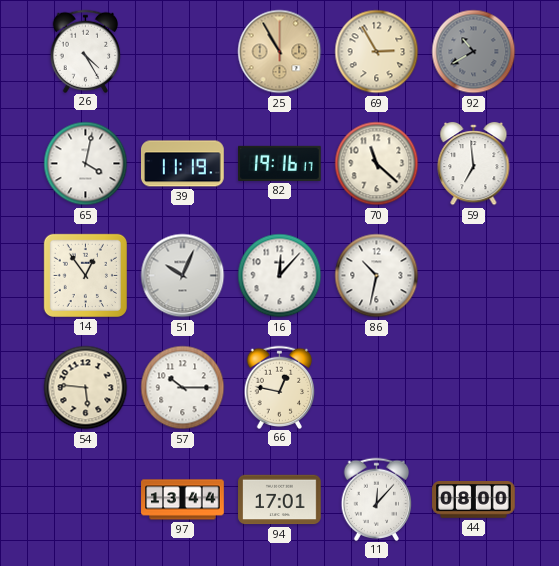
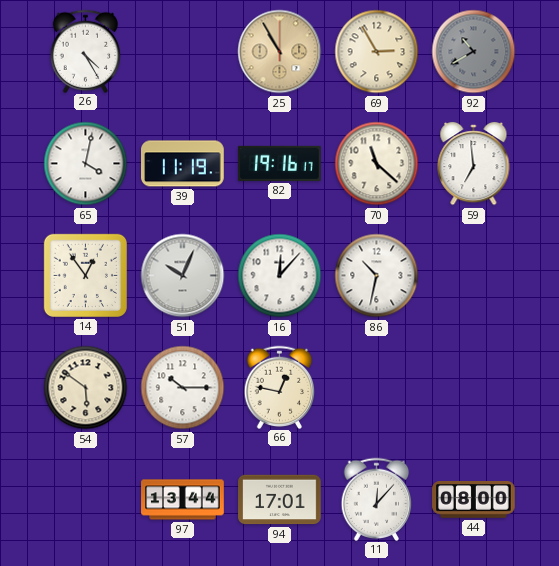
54: 5:46 -> 5:51 (86, 388)
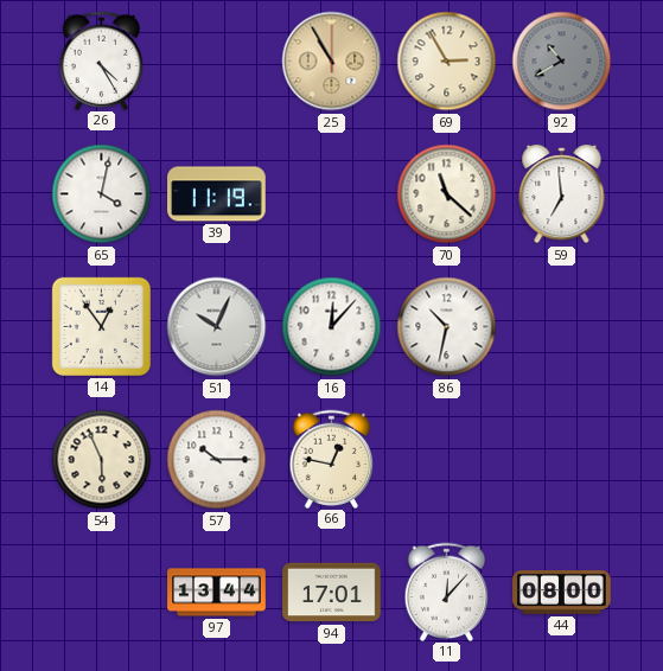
82: 19:16 -> none (280, 163)
54: 5:51 -> 5:56 (102, 460)
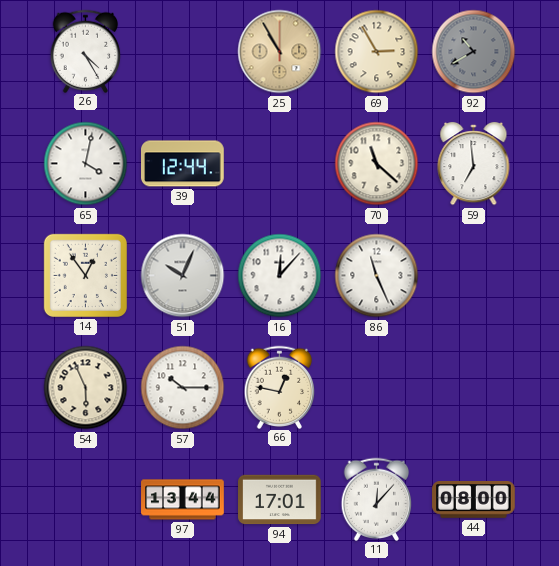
39: 11:19 -> 12:44 (183, 164)
86: 10:32 -> 11:26 (377, 276)
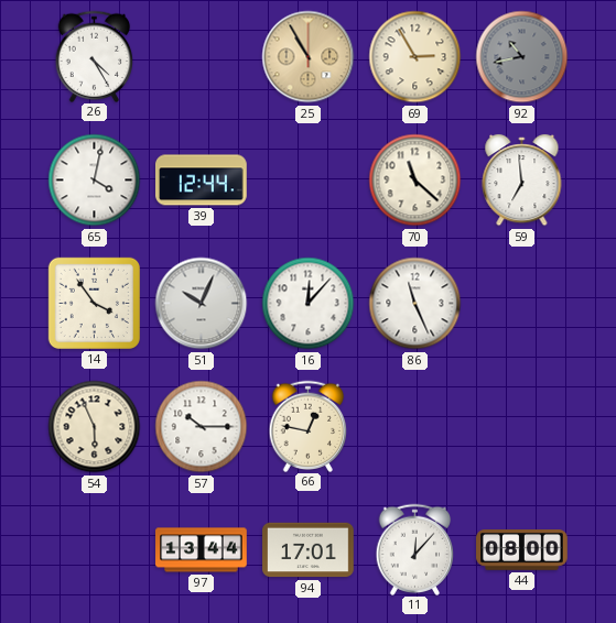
92: 10:40 -> 10:43 (522, 57)
14: 12:54 -> 3:54 (94, 303)
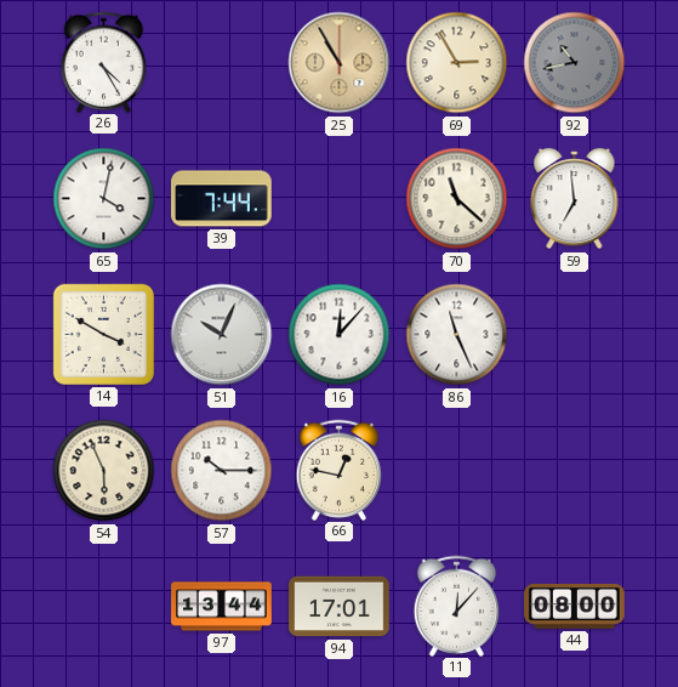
39: 12:44 -> 7:44 (222, 199)
14: 3:54 -> 3:50 (103, 334)
